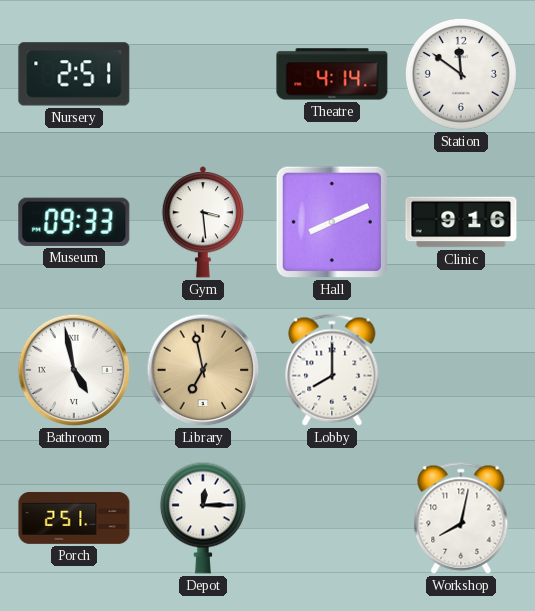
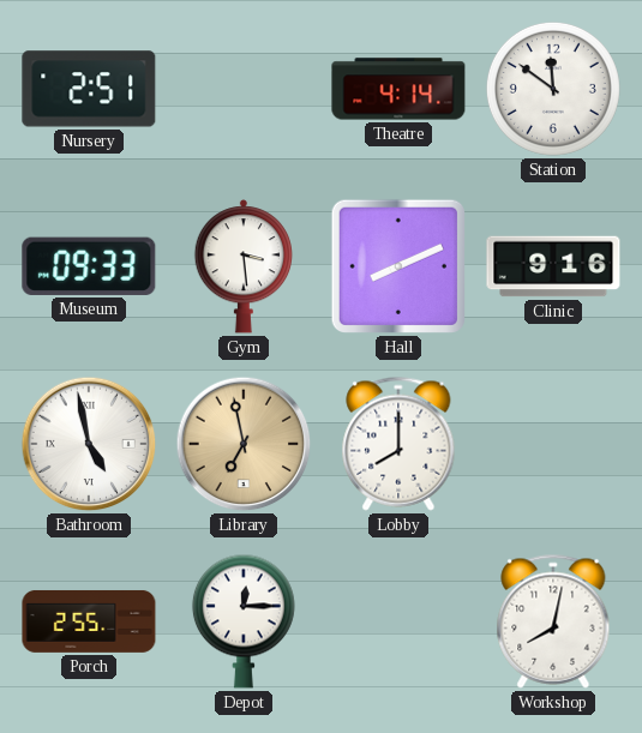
Porch: 2:51 -> 2:55 (89, 621)
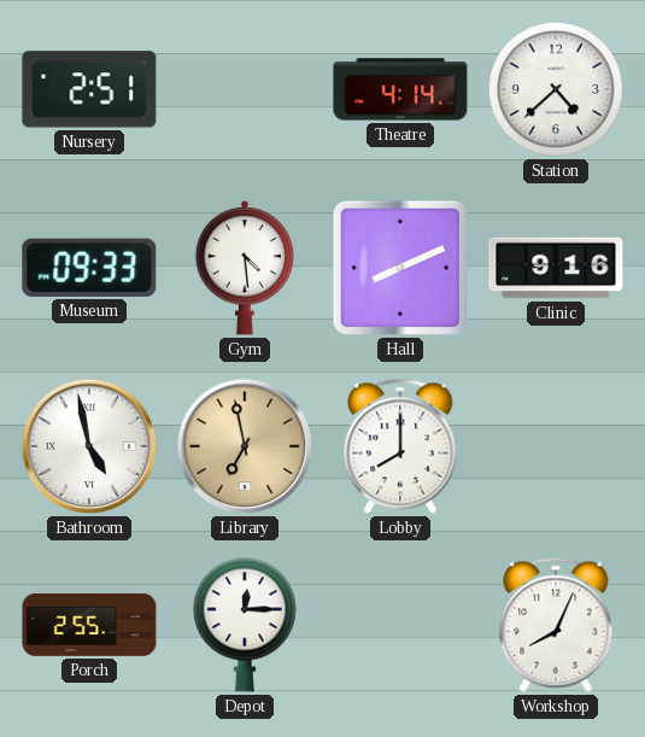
Station: 11:51 -> 4:38 (556, 89)
Gym: 3:29 -> 4:29 (244, 268)
Workshop: 8:02 -> 8:04 (556, 625)
